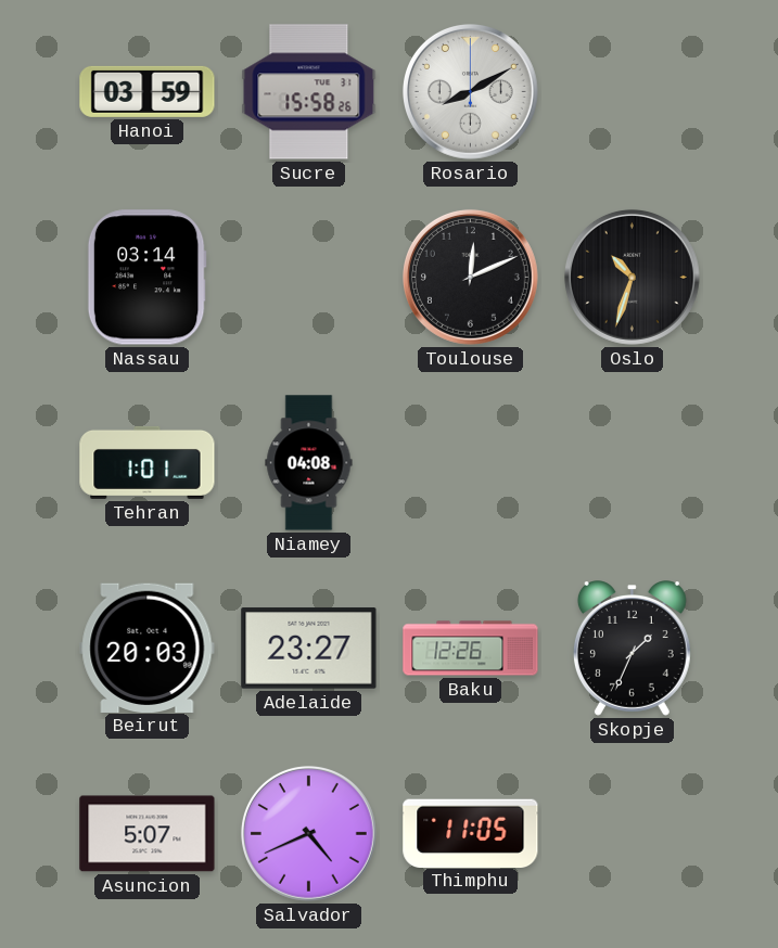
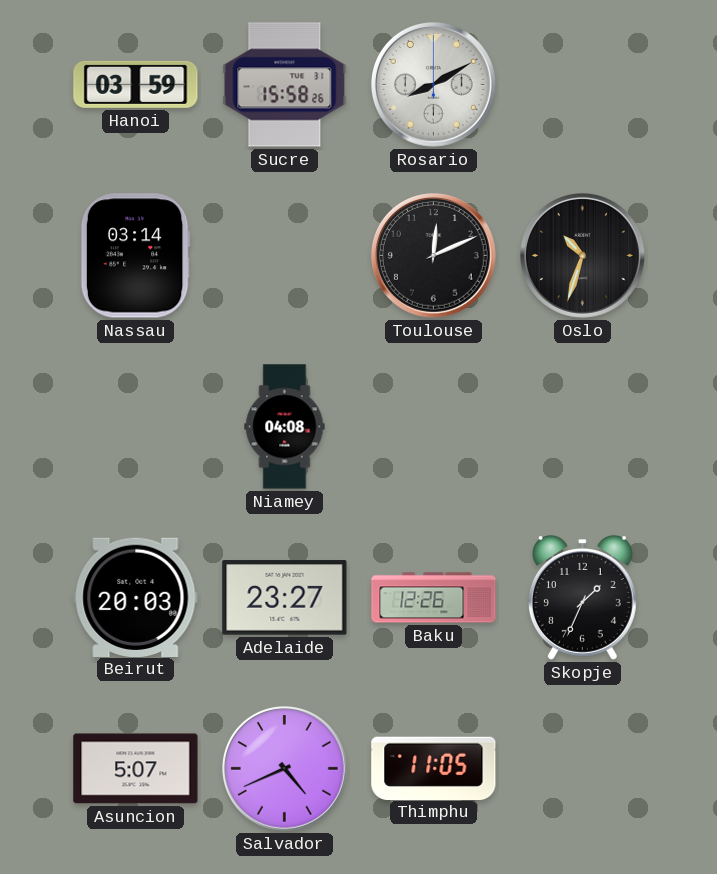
Tehran: 1:01 -> none (148, 462)
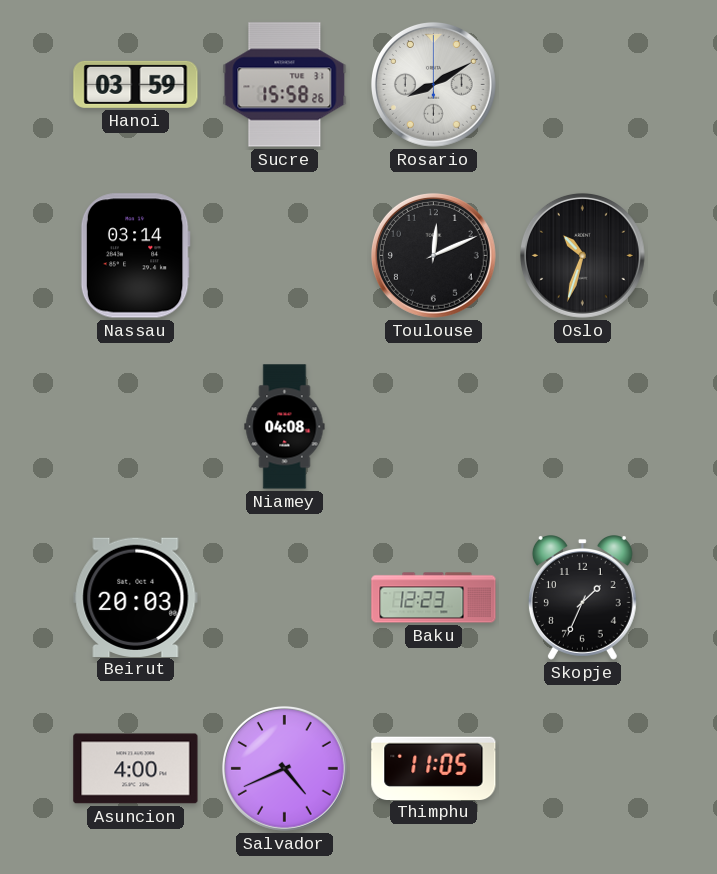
Adelaide: 23:27 -> none (285, 598)
Baku: 12:26 -> 12:23 (434, 598)
Asuncion: 5:07 -> 4:00 (136, 769)
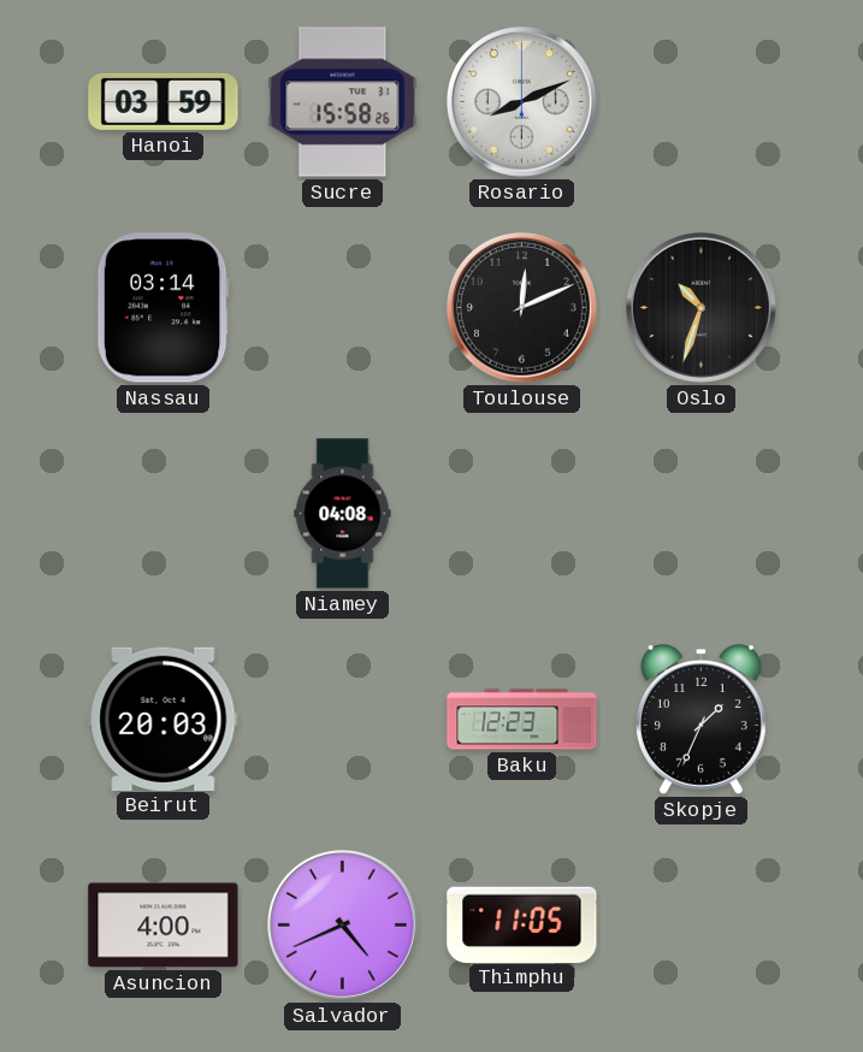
Rosario: 8:10 -> 8:11 (521, 101)
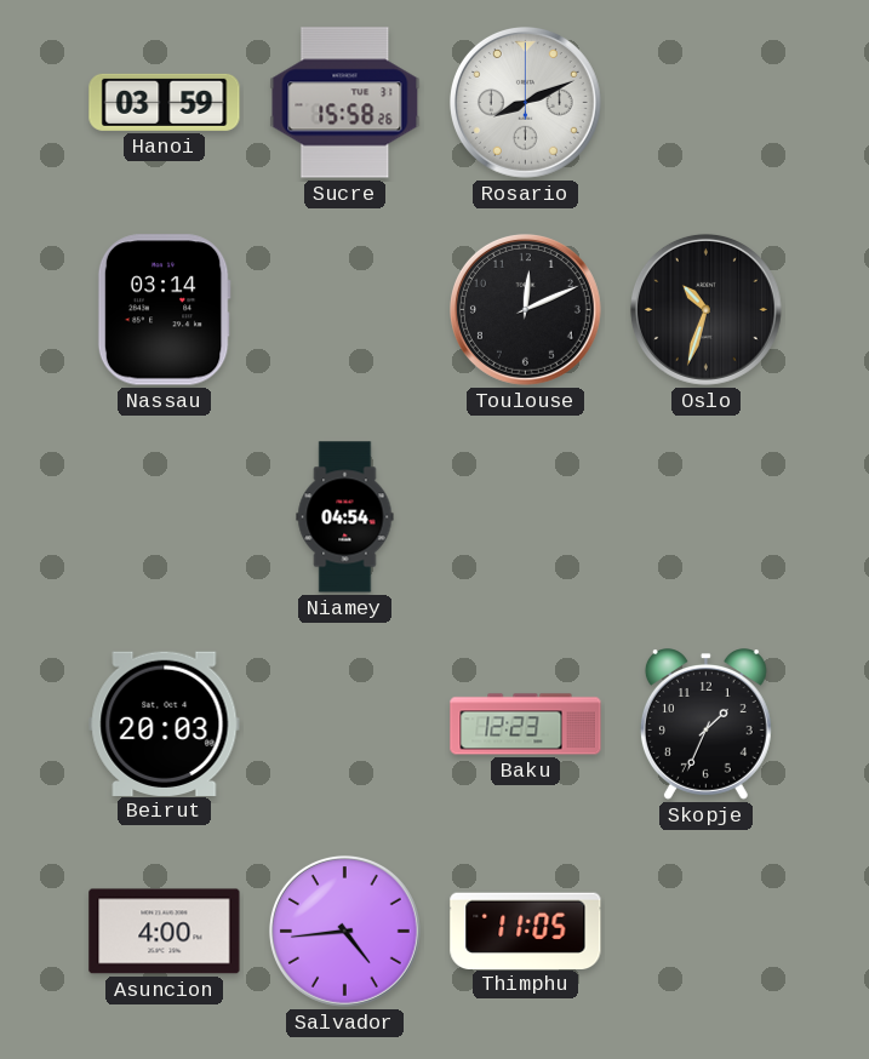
Niamey: 04:08 -> 04:54 (345, 517)
Salvador: 4:41 -> 4:44 (344, 931)
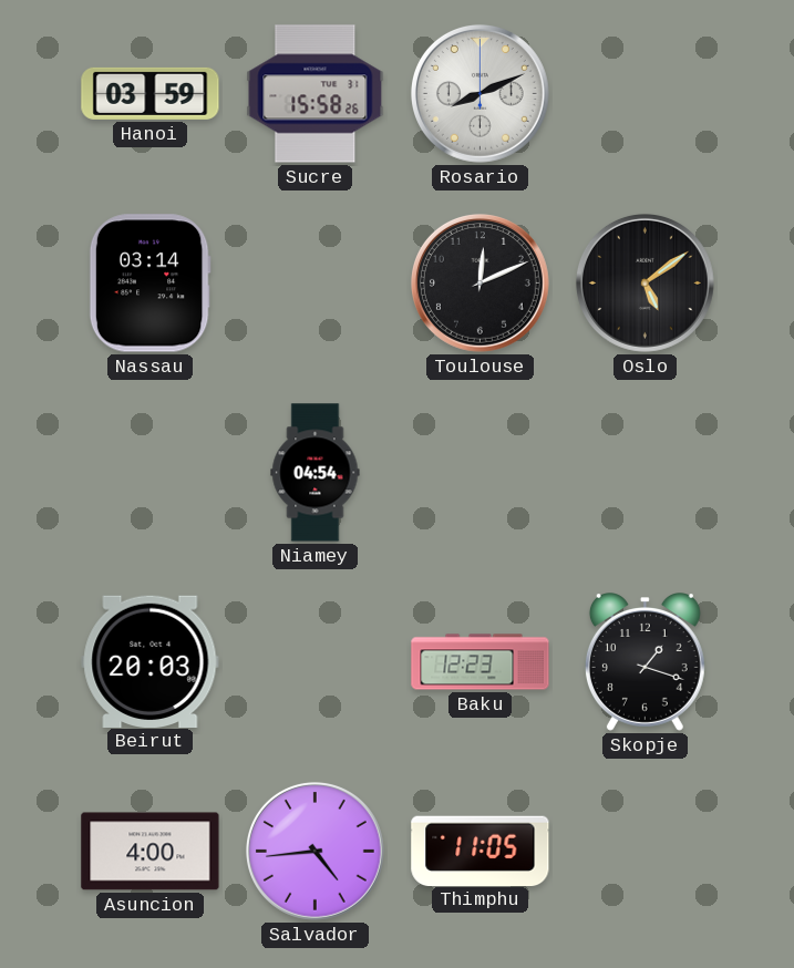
Oslo: 10:33 -> 5:09 (645, 282)
Skopje: 1:34 -> 1:18 (645, 662)
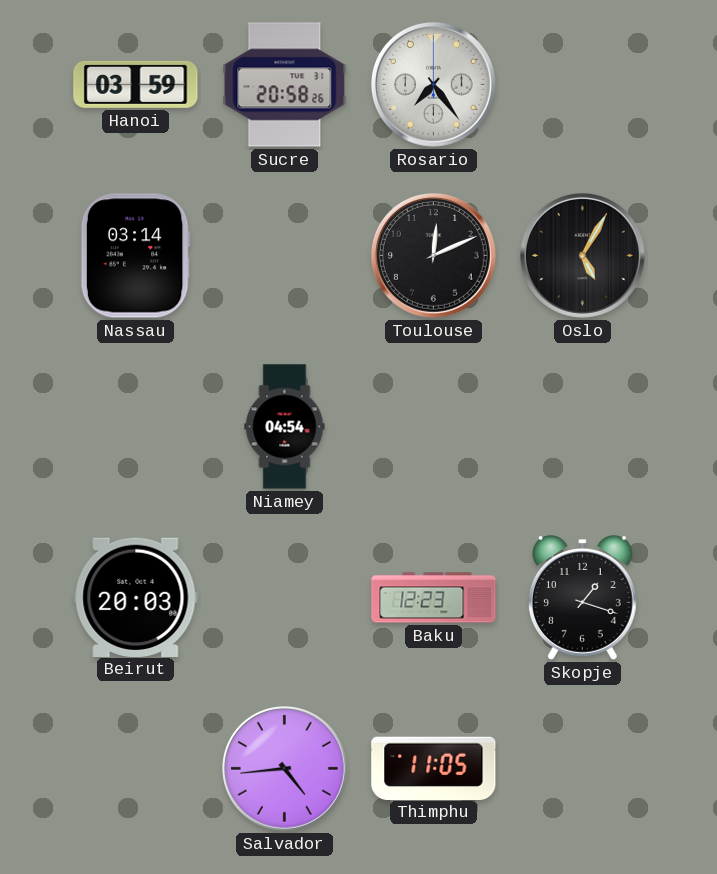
Sucre: 15:58 -> 20:58 (285, 85)
Rosario: 8:11 -> 7:24 (433, 84)
Oslo: 5:09 -> 5:05 (582, 255)
Asuncion: 4:00 -> none (151, 852)
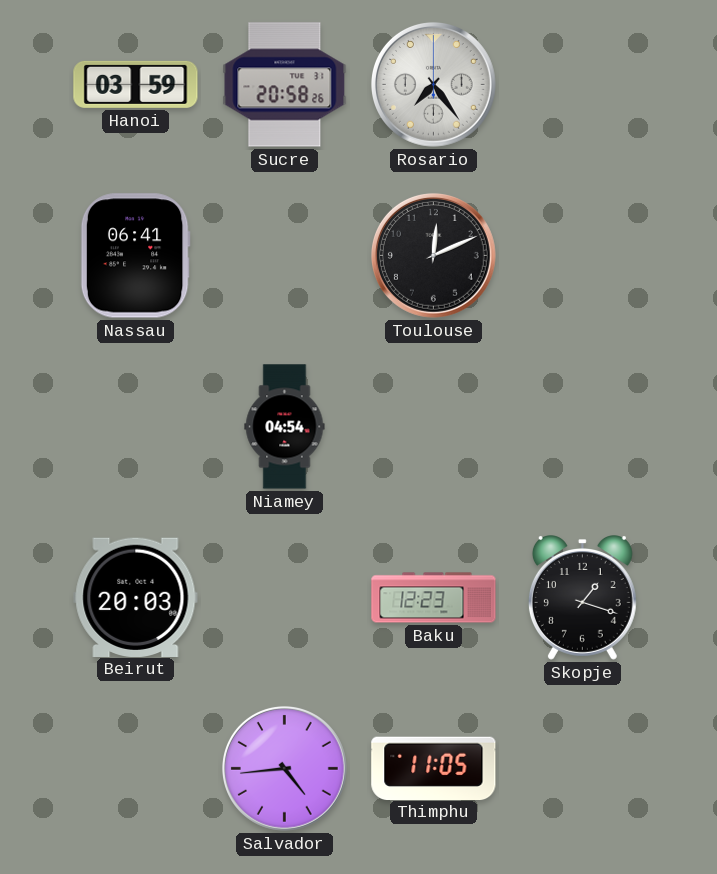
Nassau: 03:14 -> 06:41 (135, 256)
Oslo: 5:05 -> none (582, 255)
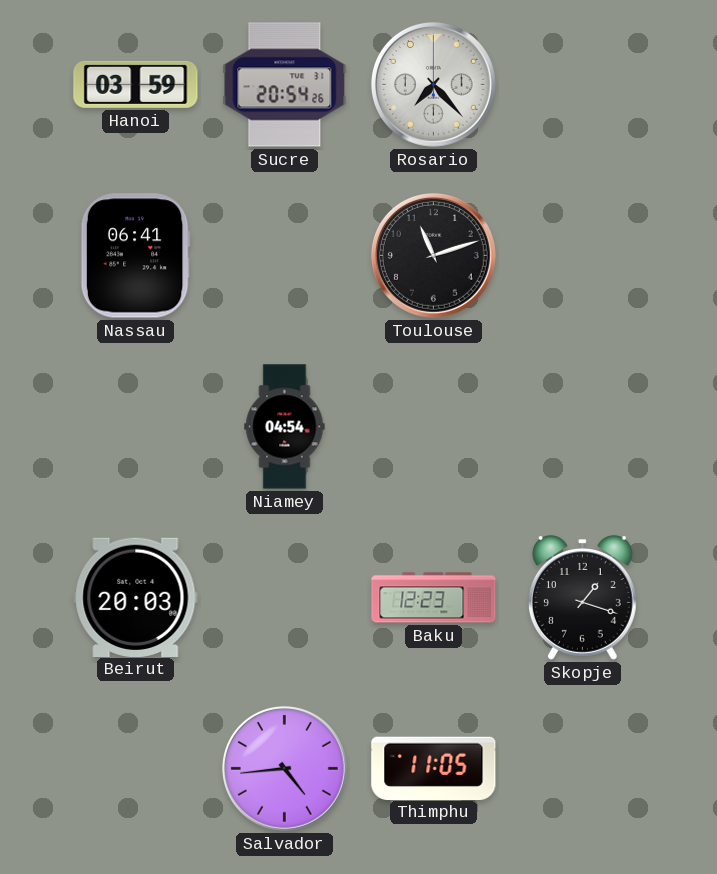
Sucre: 20:58 -> 20:54 (285, 85)
Rosario: 7:24 -> 7:23 (433, 84)
Toulouse: 12:11 -> 11:12 (433, 255)
